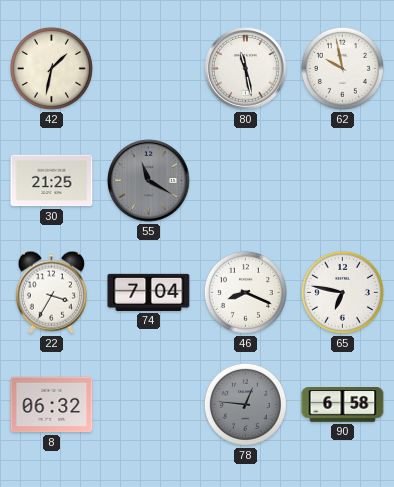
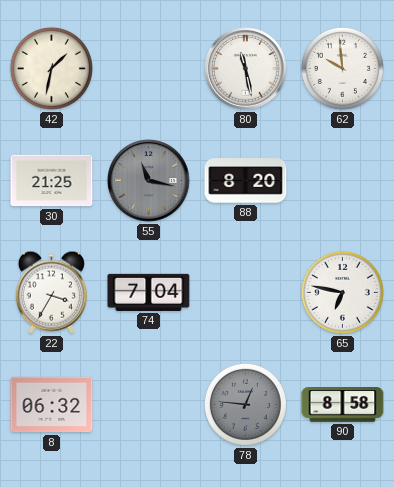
62: 9:58 -> 9:59 (342, 68)
55: 11:20 -> 11:17 (149, 181)
88: none -> 8:20 (246, 181)
46: 8:19 -> none (245, 292)
90: 6:58 -> 8:58 (343, 405)
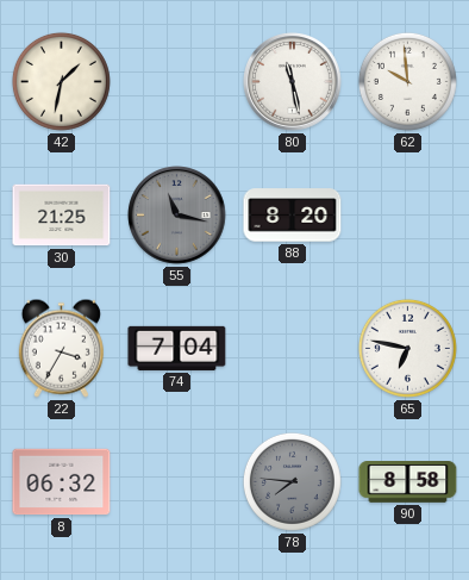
78: 12:46 -> 7:46 (292, 481)
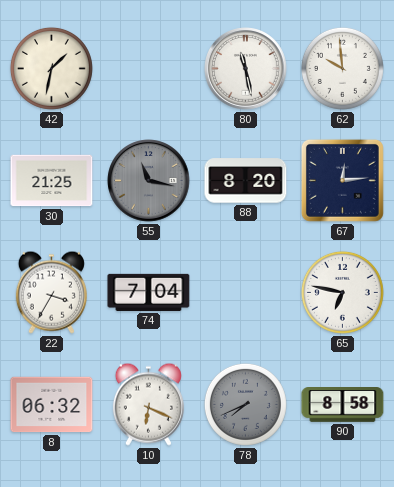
67: none -> 12:14 (342, 180)
10: none -> 6:19 (148, 404)
78: 7:46 -> 7:41 (245, 404)
